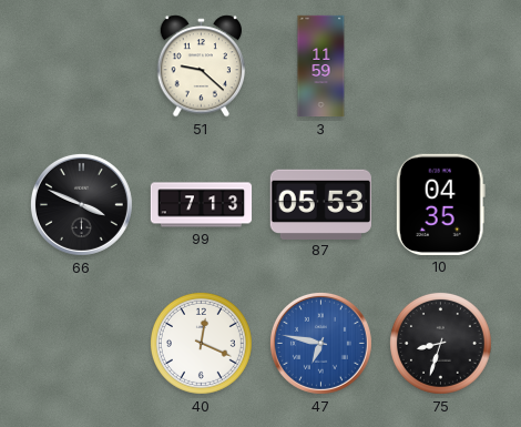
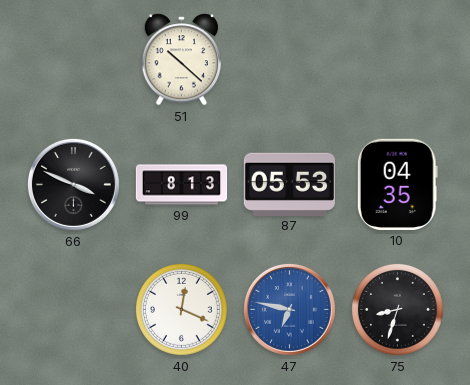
51: 9:22 -> 10:22 (182, 60)
3: 11:59 -> none (321, 67)
99: 7:13 -> 8:13 (182, 185)
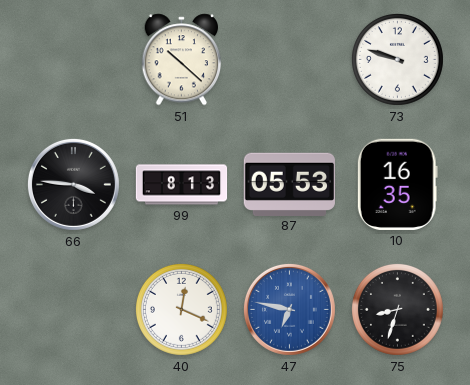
73: none -> 9:48 (397, 59)
66: 3:49 -> 3:46 (73, 184)
10: 04:35 -> 16:35 (397, 184)
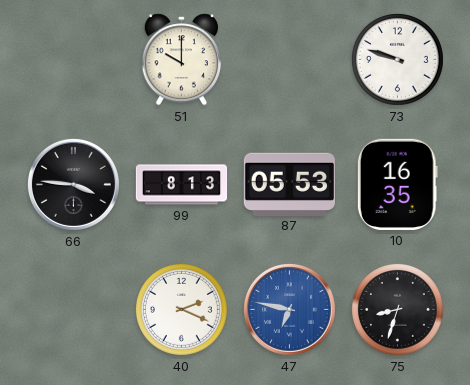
51: 10:22 -> 10:00 (182, 60)
40: 12:19 -> 2:19 (181, 309)
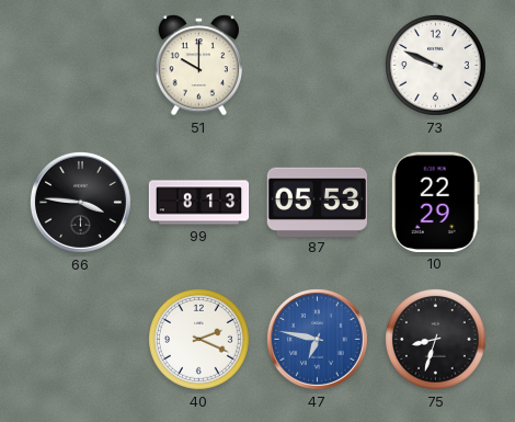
73: 9:48 -> 9:49 (435, 65)
10: 16:35 -> 22:29 (435, 202)
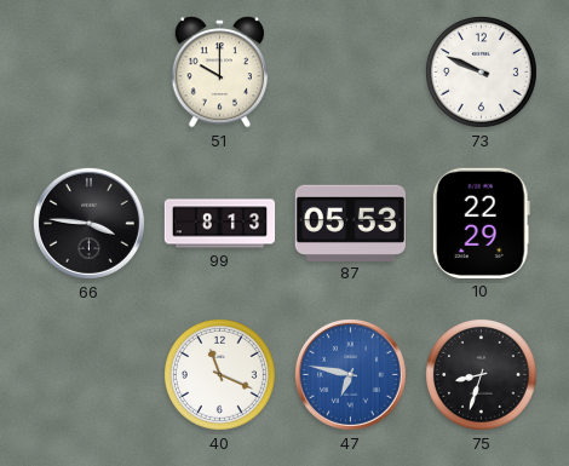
40: 2:19 -> 11:19 (219, 374)
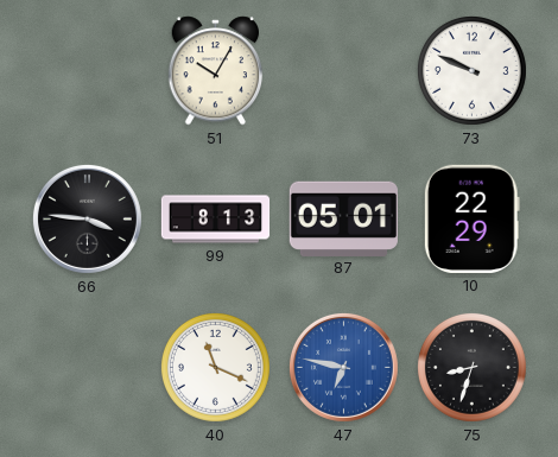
51: 10:00 -> 10:05 (216, 71)
87: 05:53 -> 05:01 (343, 218)
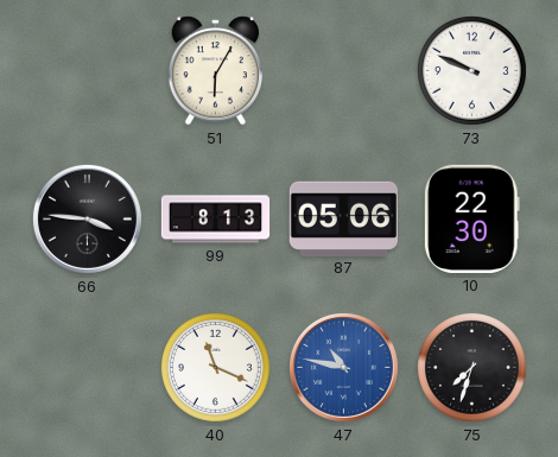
51: 10:05 -> 6:05 (216, 71)
87: 05:01 -> 05:06 (343, 218)
10: 22:29 -> 22:30 (471, 218)
47: 6:47 -> 10:47 (343, 367)
75: 8:33 -> 7:33 (471, 367)
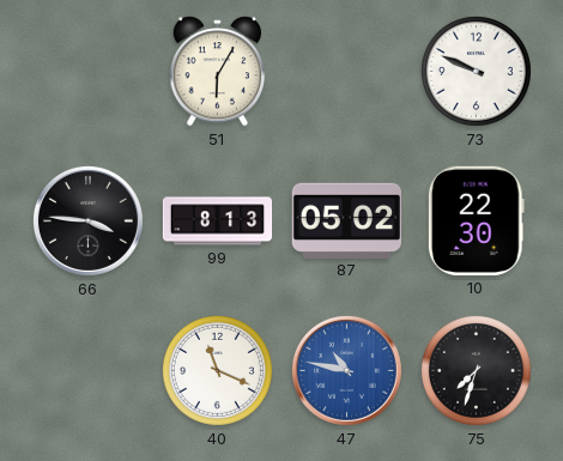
87: 05:06 -> 05:02 (346, 220)
